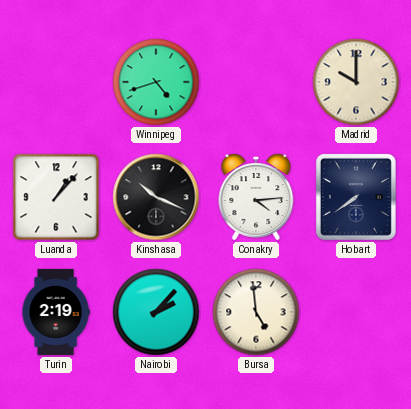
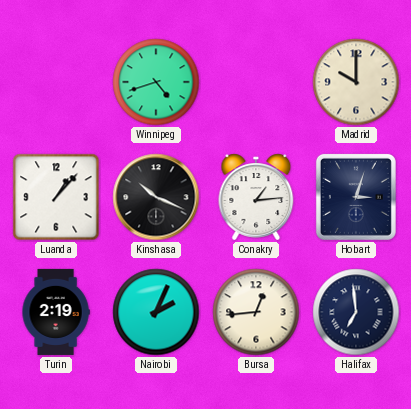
Conakry: 4:14 -> 1:14 (256, 197)
Hobart: 7:39 -> 3:03 (356, 197)
Nairobi: 2:07 -> 2:04 (156, 312)
Bursa: 4:59 -> 12:44 (256, 312)
Halifax: none -> 6:59 (356, 312)
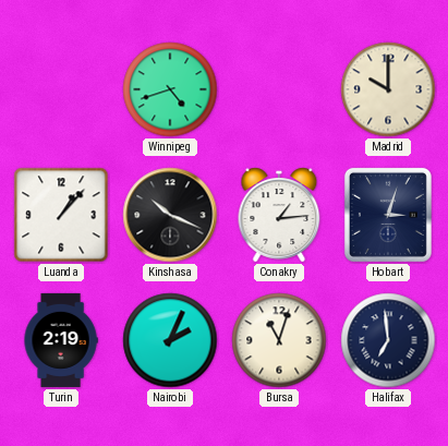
Bursa: 12:44 -> 11:03 (279, 340)
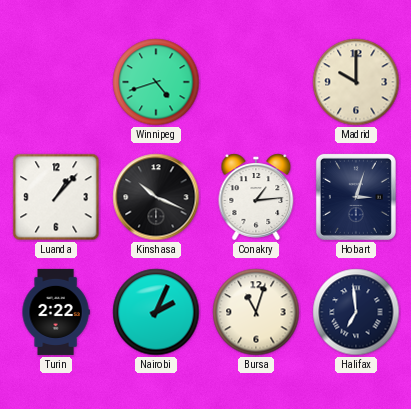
Turin: 2:19 -> 2:22 (56, 312)
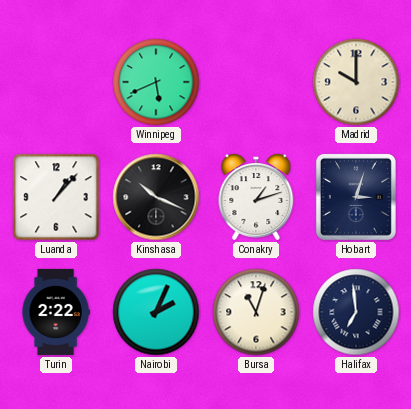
Winnipeg: 4:42 -> 5:41 (156, 82)
Conakry: 1:14 -> 1:12 (256, 197)
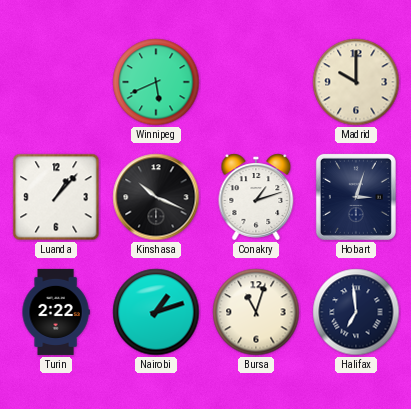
Nairobi: 2:04 -> 1:12 (156, 312)
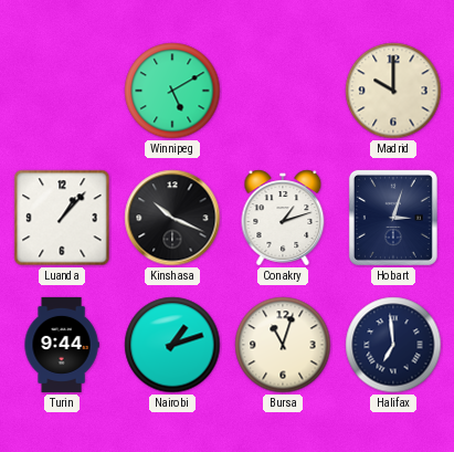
Winnipeg: 5:41 -> 5:10 (172, 91)
Turin: 2:22 -> 9:44 (62, 345)
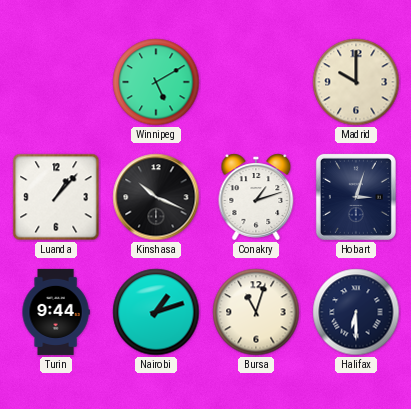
Halifax: 6:59 -> 6:30 (356, 312)
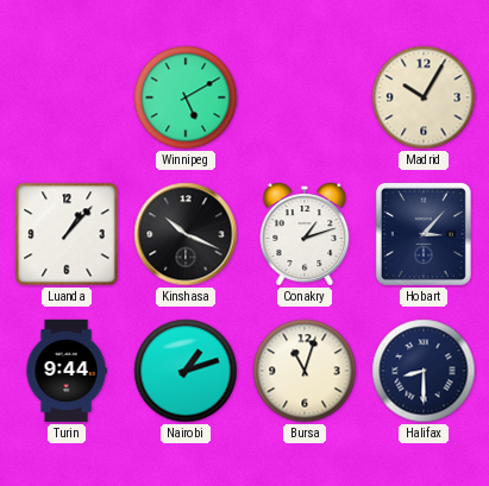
Madrid: 10:00 -> 10:05 (424, 97)
Hobart: 3:03 -> 3:07 (424, 234)
Halifax: 6:30 -> 8:30 (424, 371)
